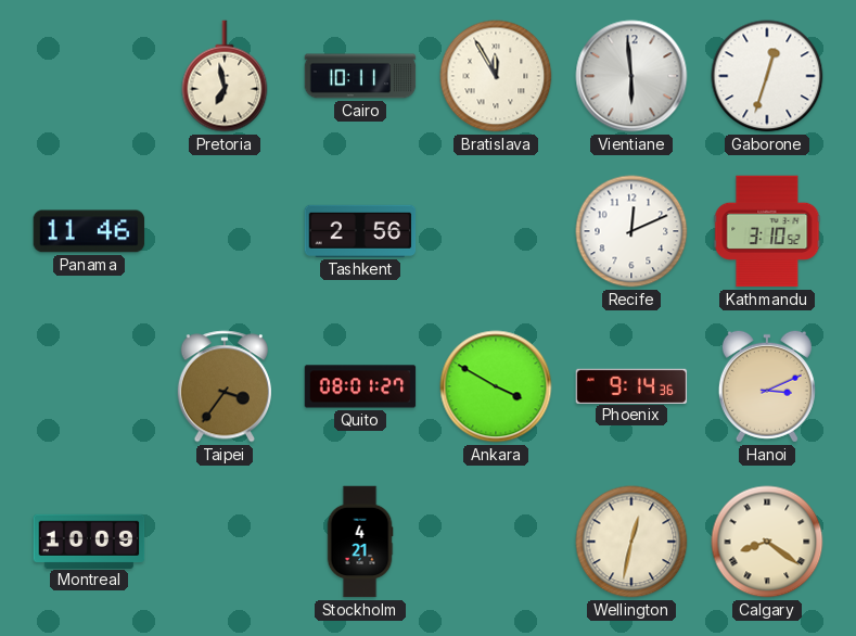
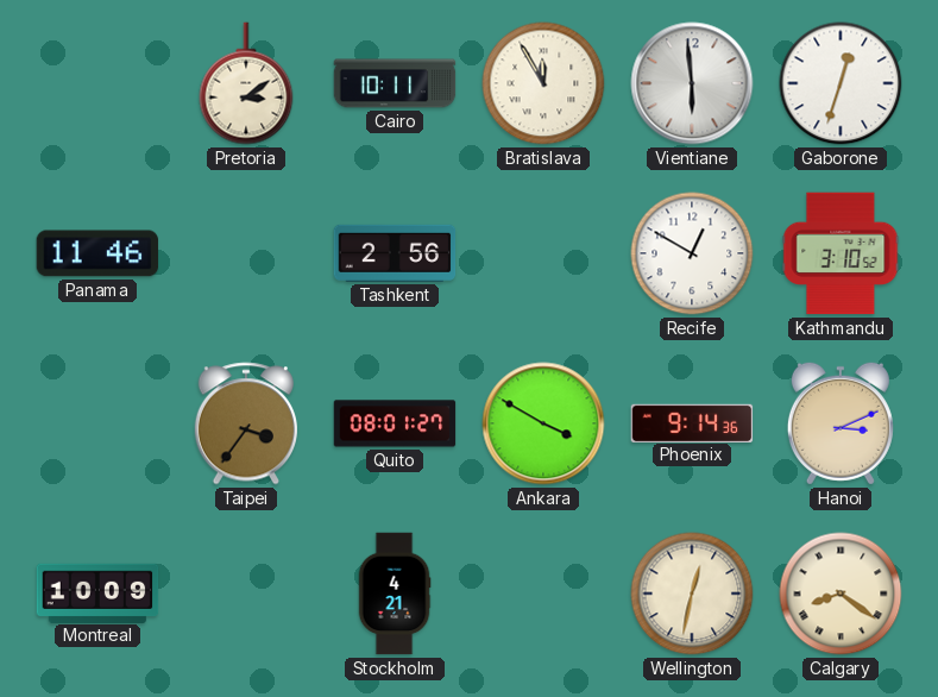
Pretoria: 6:58 -> 3:09 (246, 83)
Recife: 12:11 -> 12:50 (692, 253)
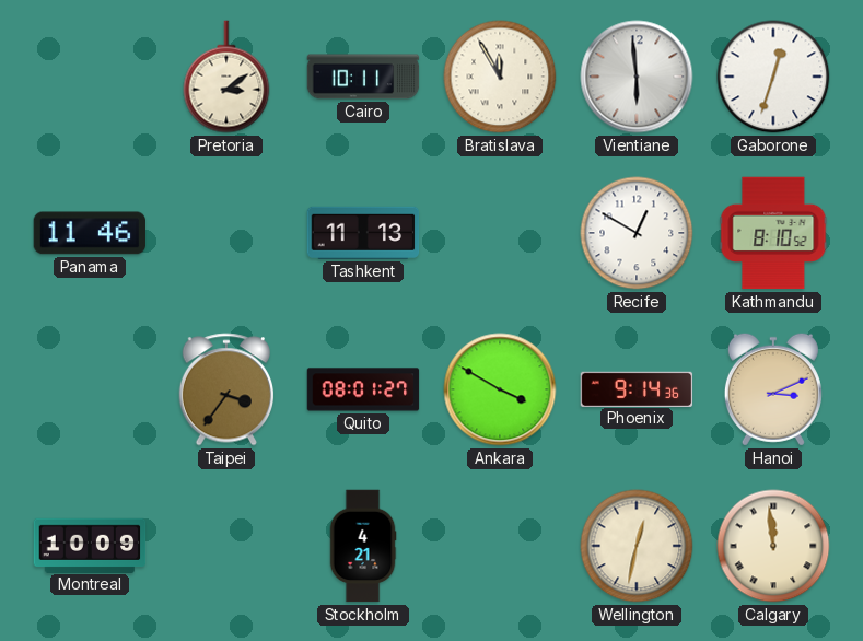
Tashkent: 2:56 -> 11:13 (363, 233)
Kathmandu: 3:10 -> 8:10 (773, 233)
Calgary: 8:21 -> 11:59 (773, 546)
